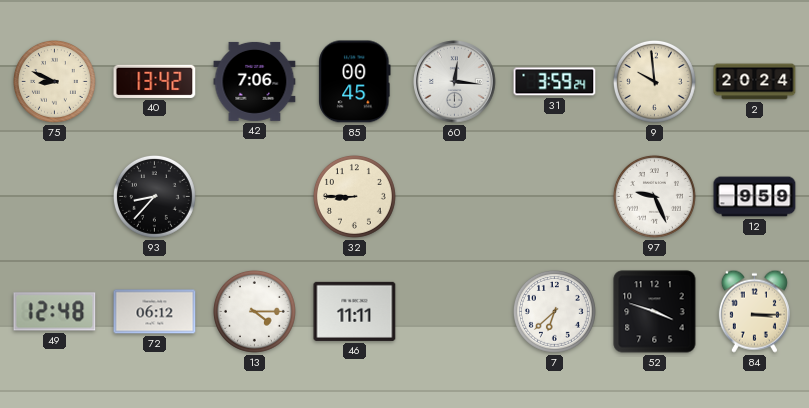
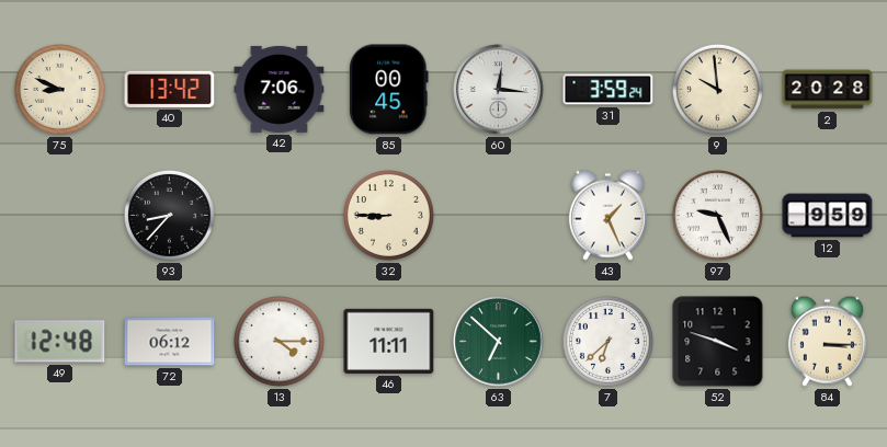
2: 20:24 -> 20:28 (828, 90)
43: none -> 1:26 (607, 215)
63: none -> 6:52 (499, 342)
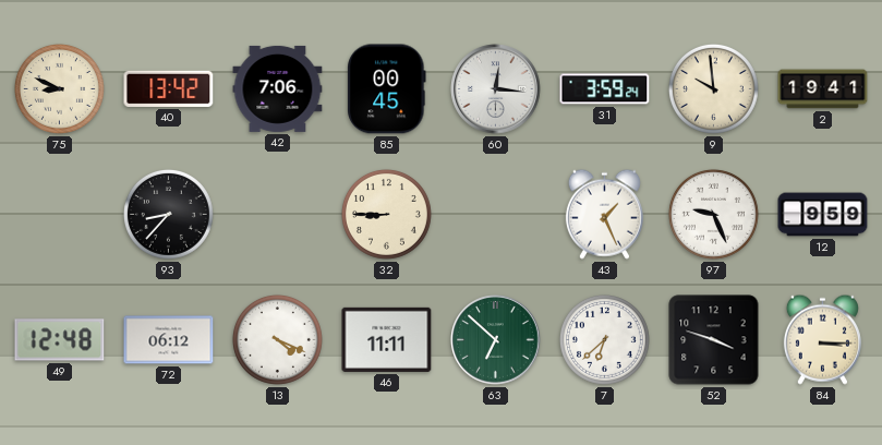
2: 20:28 -> 19:41 (823, 89)
13: 4:15 -> 4:19 (277, 339)
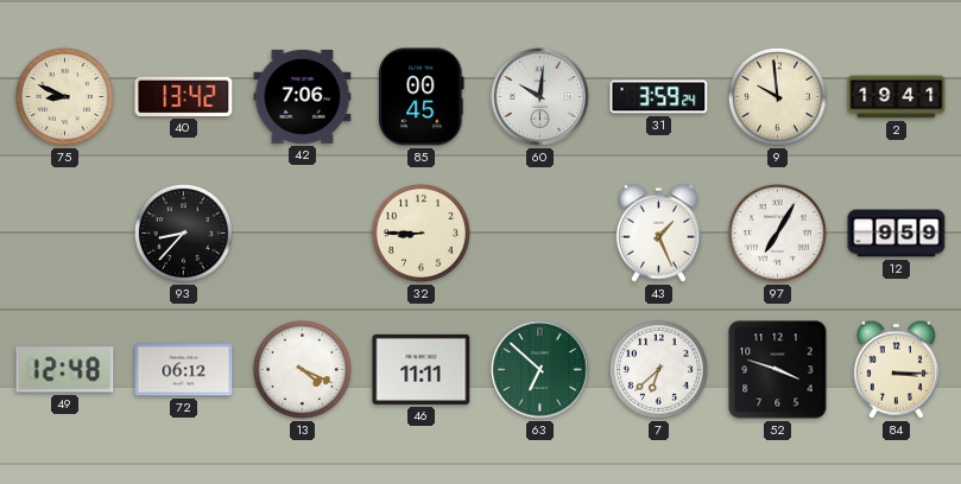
60: 12:16 -> 10:01 (540, 97)
97: 9:26 -> 7:05 (777, 233)
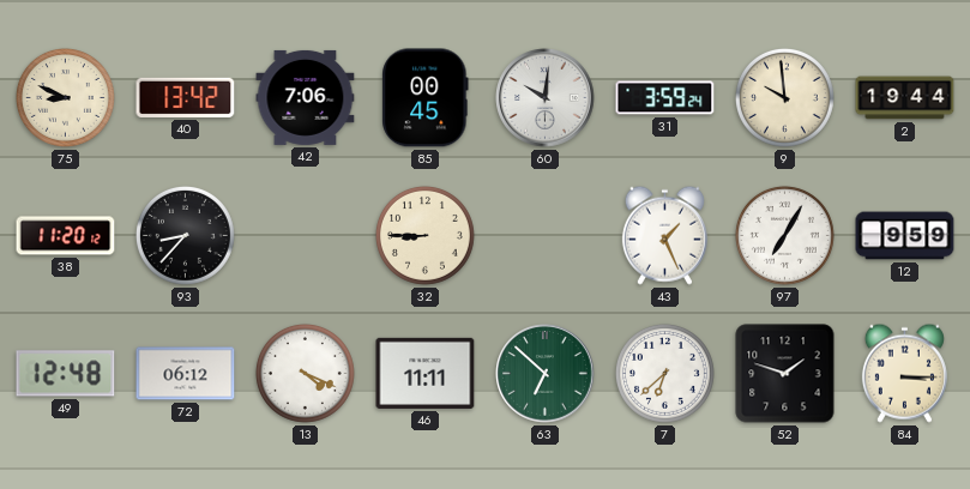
2: 19:41 -> 19:44 (905, 98)
38: none -> 11:20 (66, 236)
52: 3:48 -> 1:48 (785, 374)
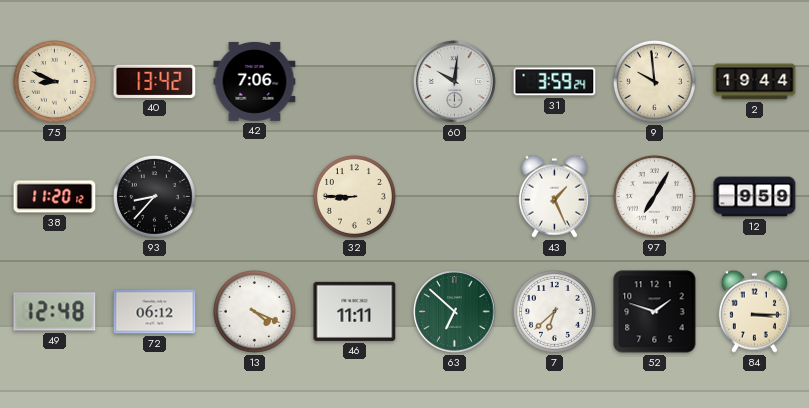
85: 00:45 -> none (426, 98)
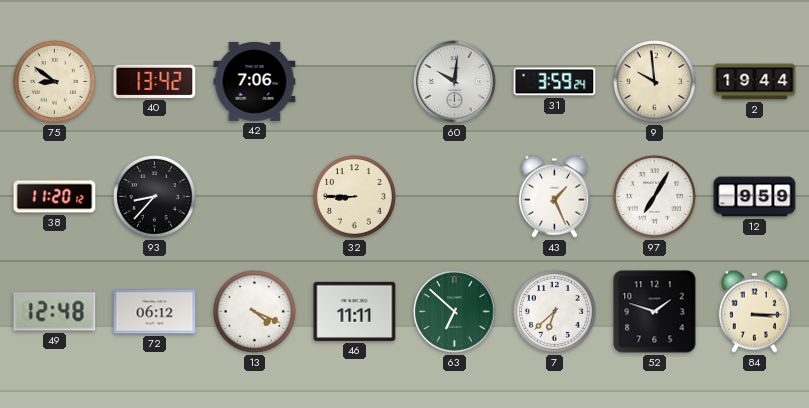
75: 8:49 -> 8:51 (54, 81)
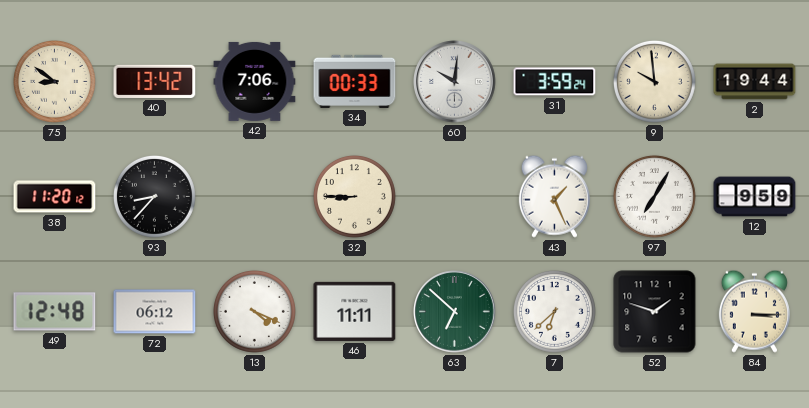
34: none -> 00:33 (355, 81)
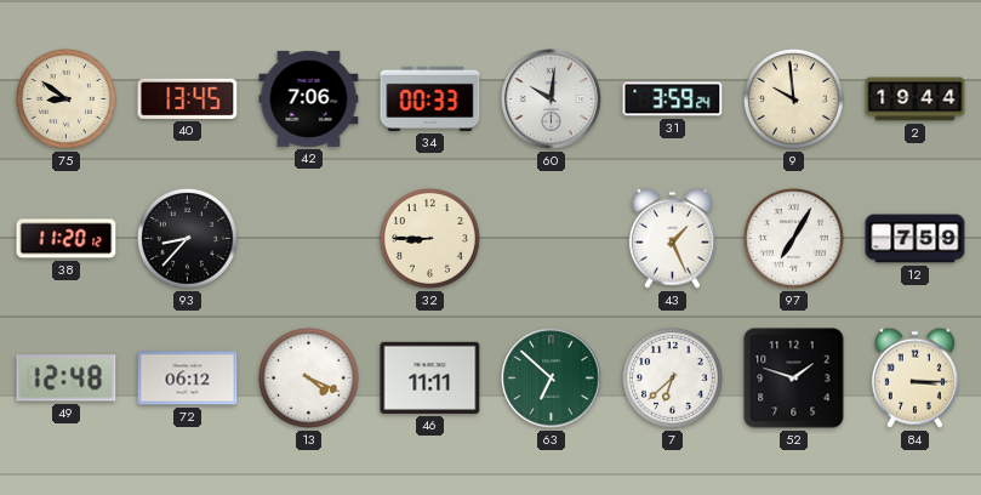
40: 13:42 -> 13:45 (188, 98)
12: 9:59 -> 7:59 (916, 239)
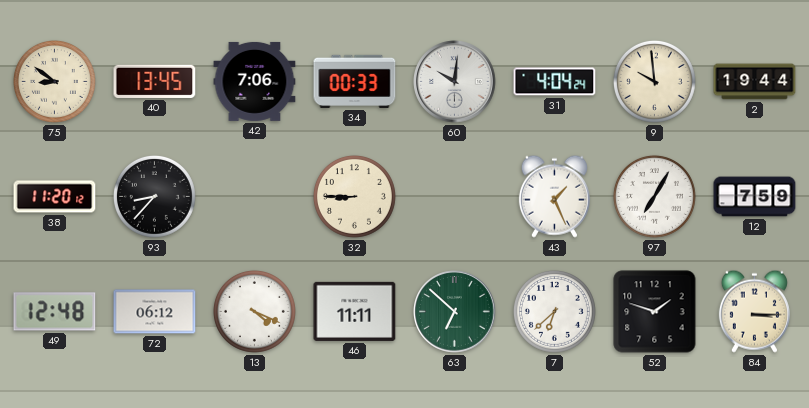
31: 3:59 -> 4:04 (555, 82)
